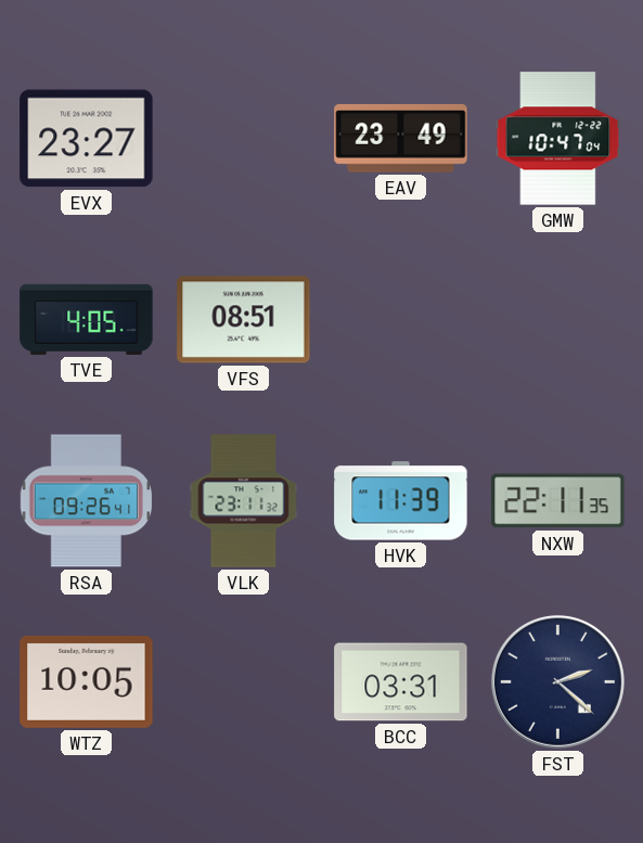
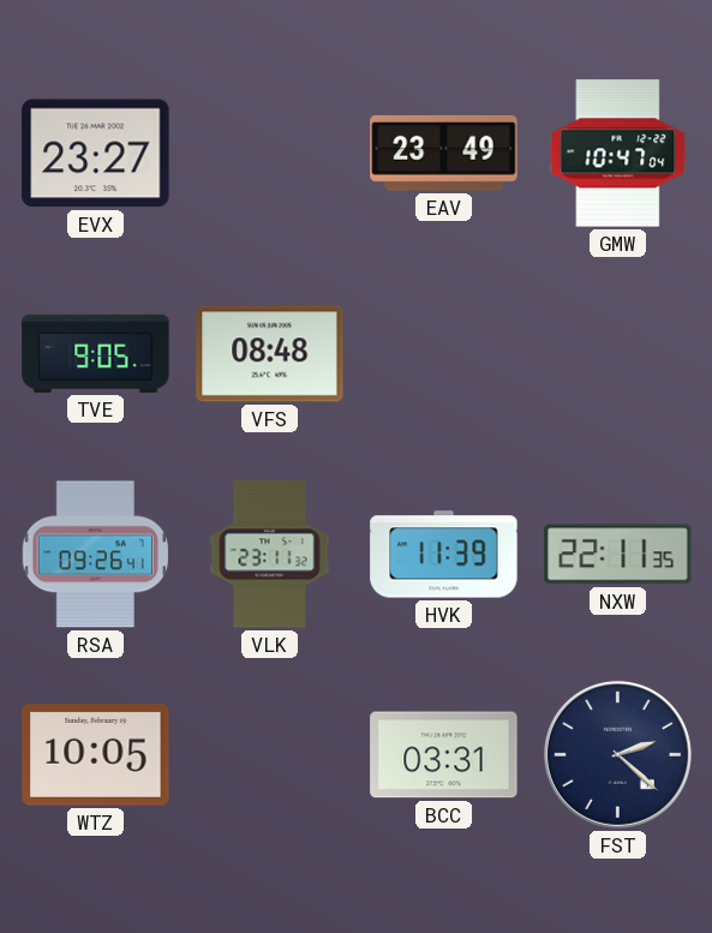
TVE: 4:05 -> 9:05 (96, 353)
VFS: 08:51 -> 08:48 (270, 354)
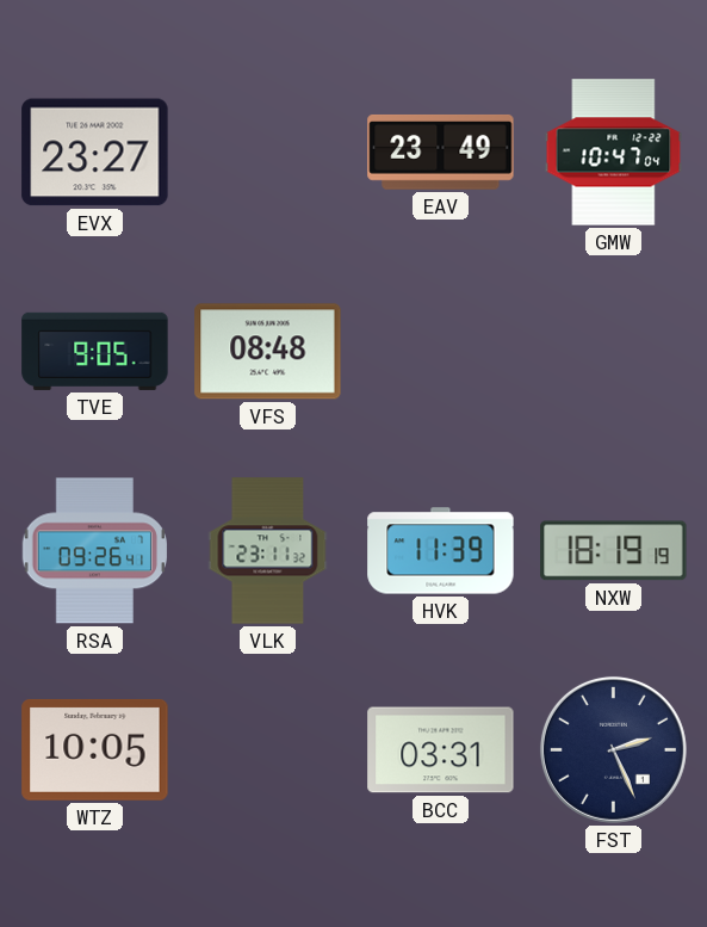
NXW: 22:11 -> 18:19 (614, 551)
FST: 2:22 -> 2:26 (613, 749)
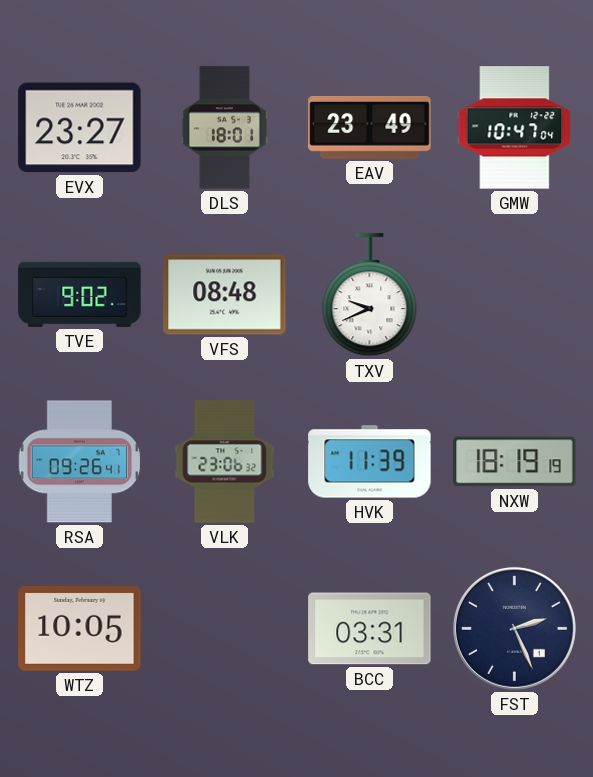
DLS: none -> 18:01 (225, 128)
TVE: 9:05 -> 9:02 (80, 294)
TXV: none -> 9:41 (370, 295)
VLK: 23:11 -> 23:06 (225, 462)
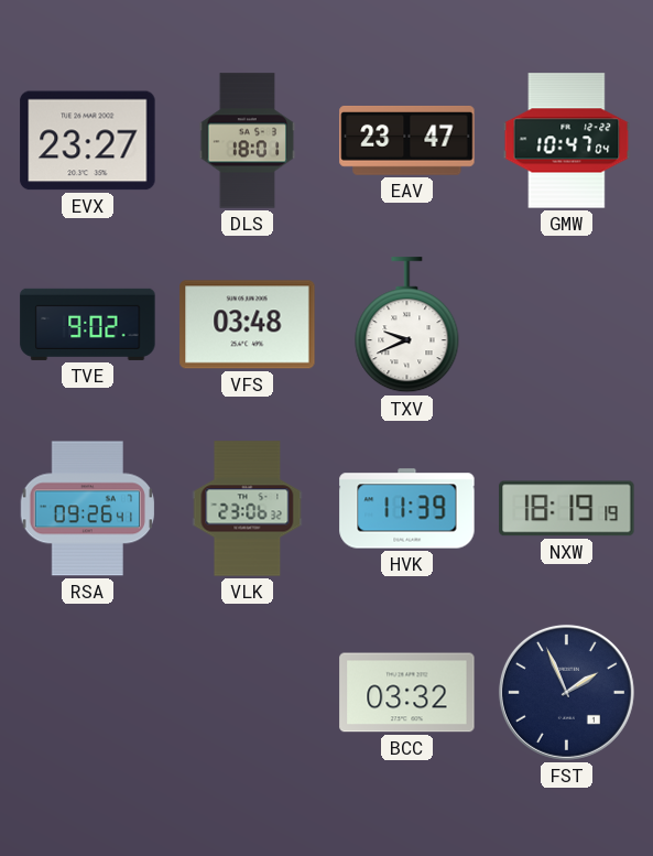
EAV: 23:49 -> 23:47 (407, 141)
VFS: 08:48 -> 03:48 (248, 325)
WTZ: 10:05 -> none (80, 628)
BCC: 03:31 -> 03:32 (407, 693)
FST: 2:26 -> 1:56 (566, 692)
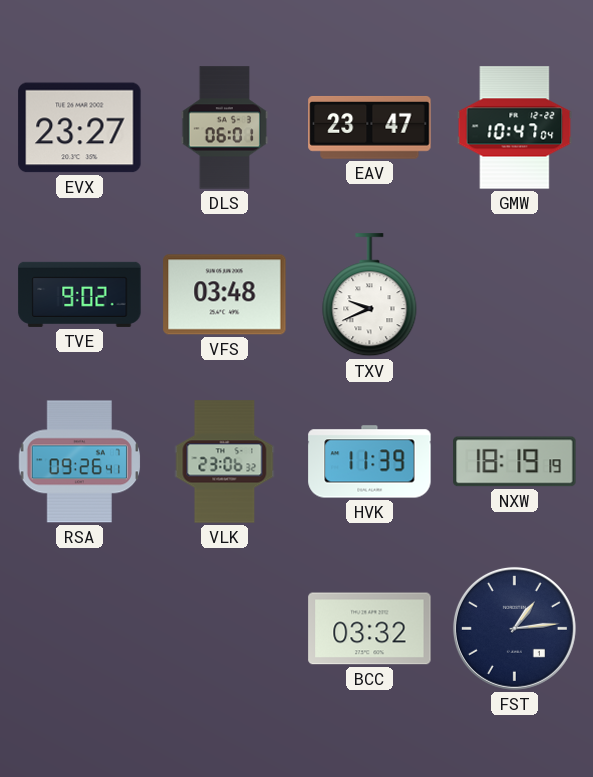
DLS: 18:01 -> 06:01 (225, 128)
FST: 1:56 -> 1:14 (514, 628)
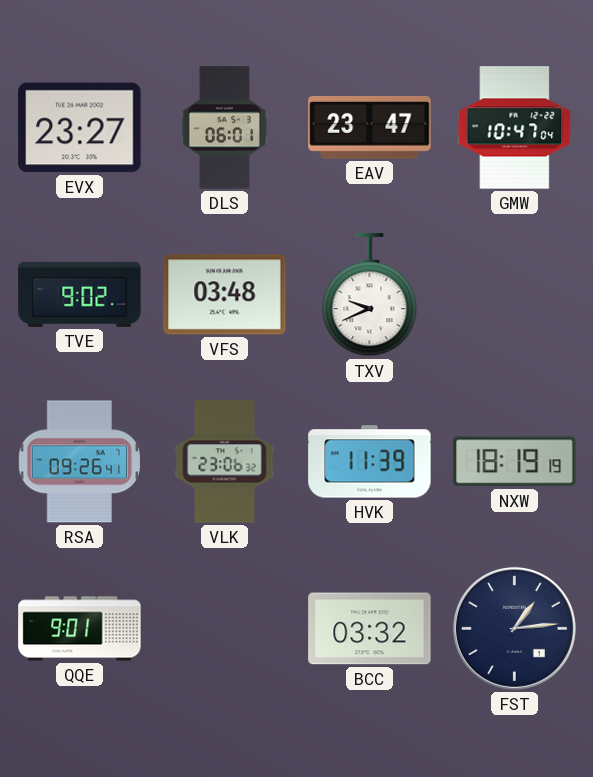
QQE: none -> 9:01 (80, 629)
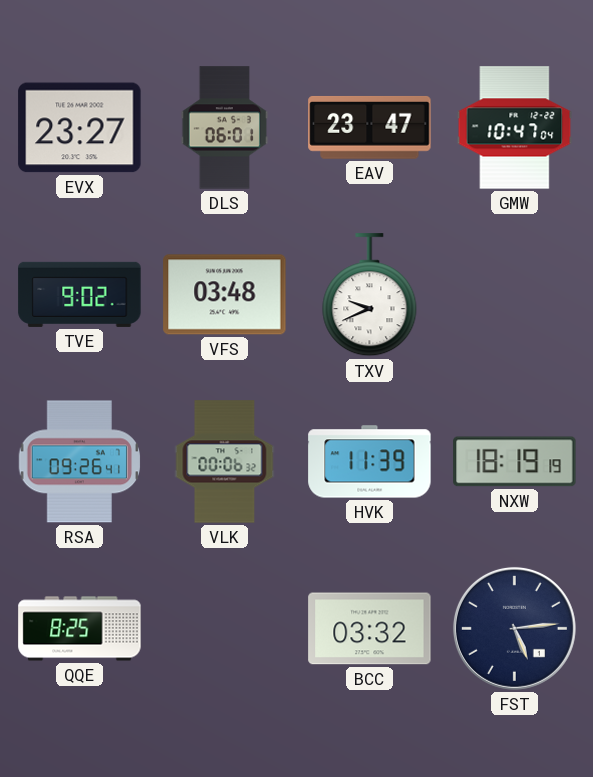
VLK: 23:06 -> 00:06 (225, 462)
QQE: 9:01 -> 8:25 (80, 629)
FST: 1:14 -> 5:14 (514, 628)
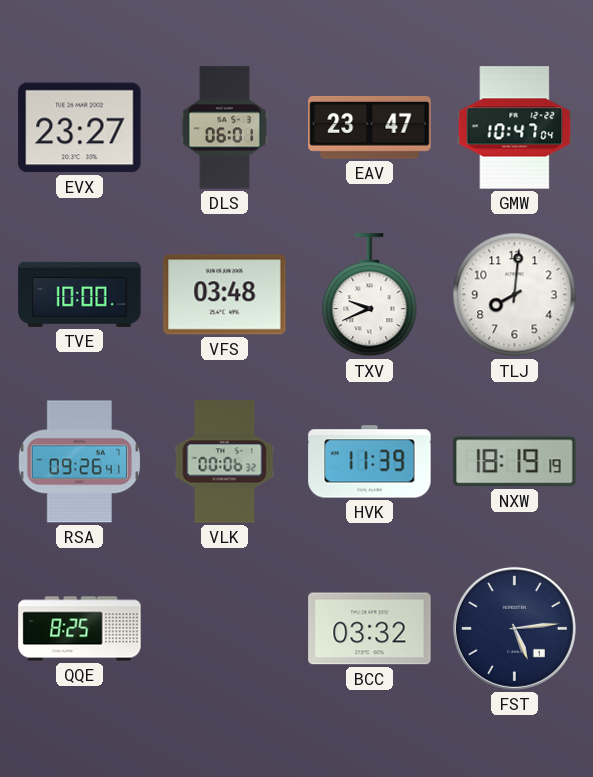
TVE: 9:02 -> 10:00 (80, 294)
TLJ: none -> 8:01 (515, 295)
